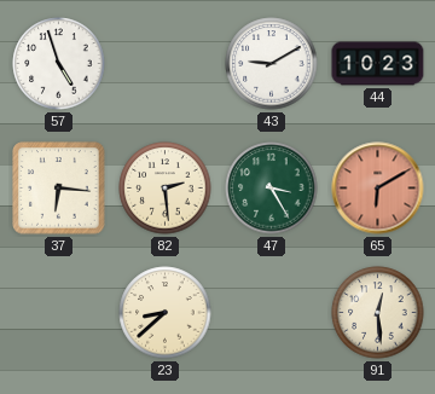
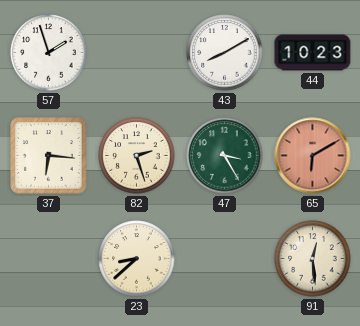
57: 4:57 -> 1:57 (49, 53)
43: 9:10 -> 8:10 (225, 53)
82: 2:29 -> 2:27 (137, 156)
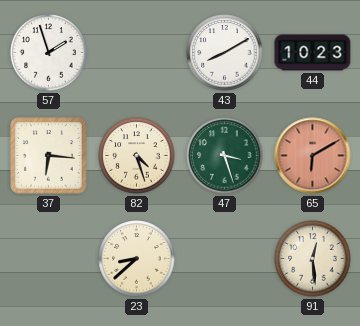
82: 2:27 -> 4:27 (137, 156)
47: 3:25 -> 3:27 (225, 156)
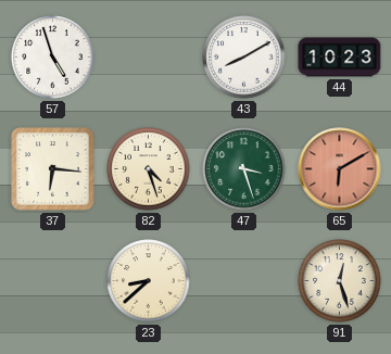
57: 1:57 -> 4:57 (53, 58)
91: 12:29 -> 12:27 (340, 281)
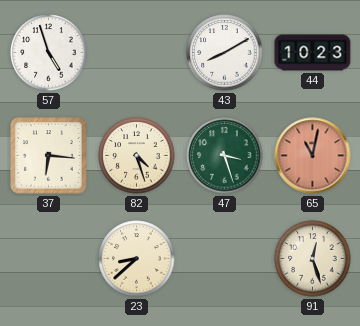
65: 6:10 -> 11:02 (313, 156)
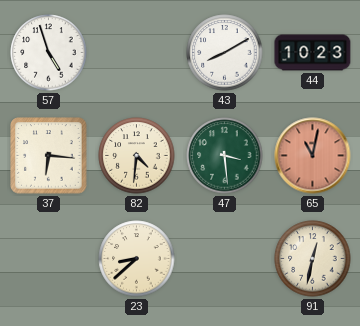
82: 4:27 -> 4:31 (137, 156)
47: 3:27 -> 3:29 (225, 156)
91: 12:27 -> 12:32 (313, 259)
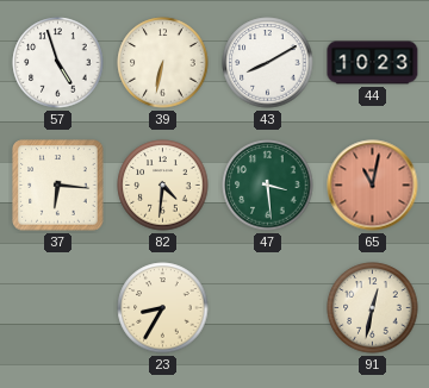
39: none -> 6:32 (163, 63)
23: 8:38 -> 8:35 (163, 308)
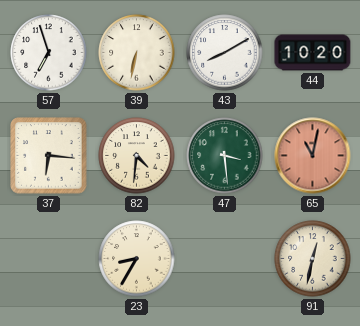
57: 4:57 -> 6:57 (49, 53)
44: 10:23 -> 10:20 (313, 53)
